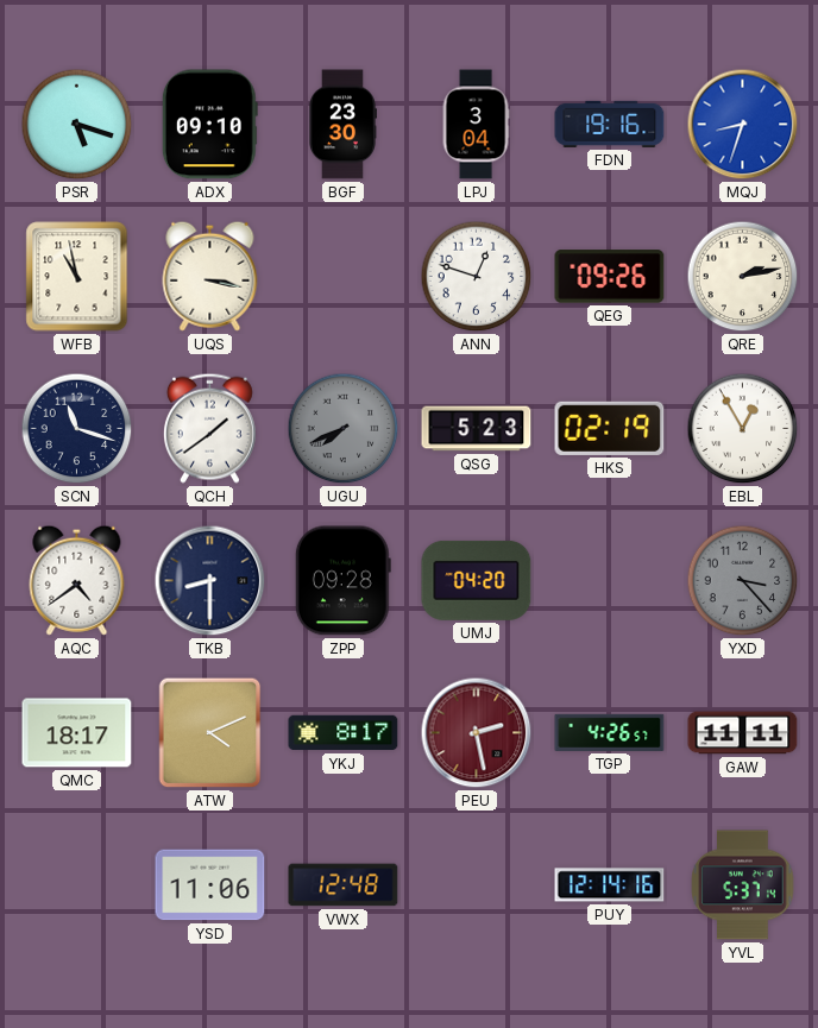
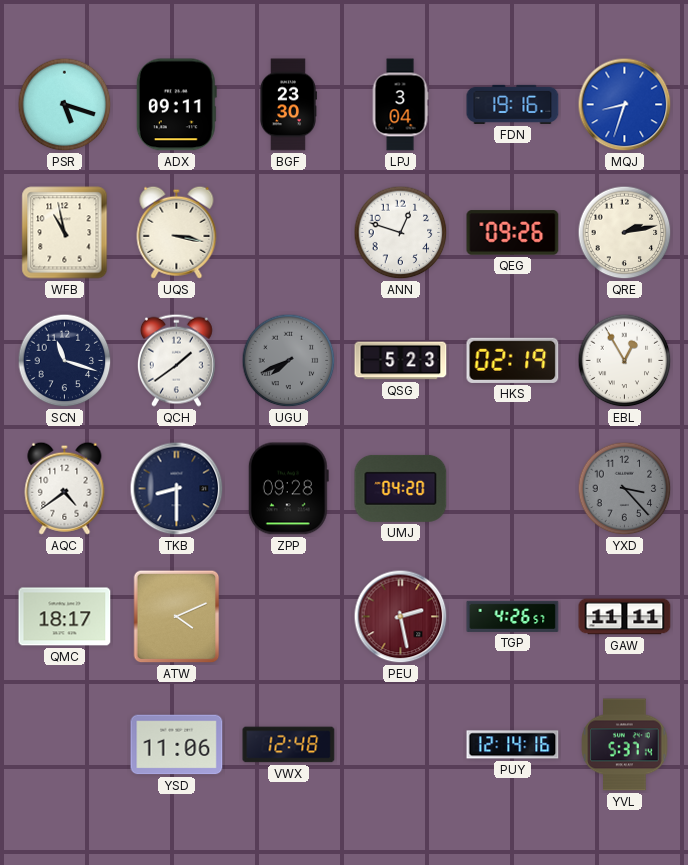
ADX: 09:10 -> 09:11 (176, 105)
YKJ: 8:17 -> none (344, 733)
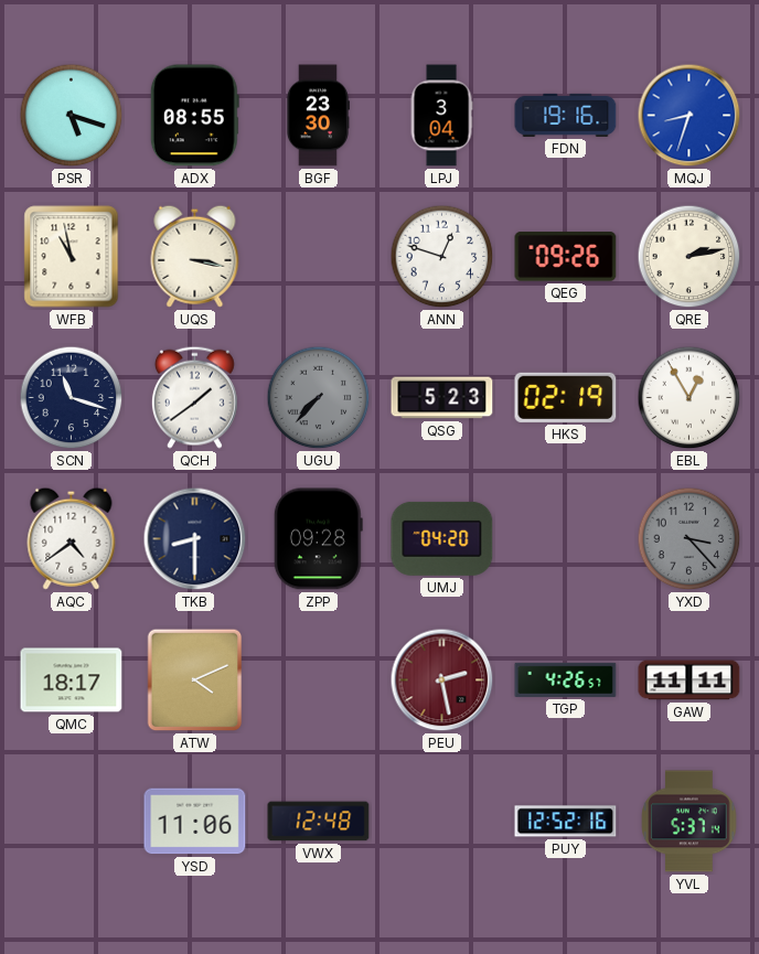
ADX: 09:11 -> 08:55 (194, 116)
UGU: 7:41 -> 7:37 (319, 398)
PUY: 12:14 -> 12:52 (566, 822)
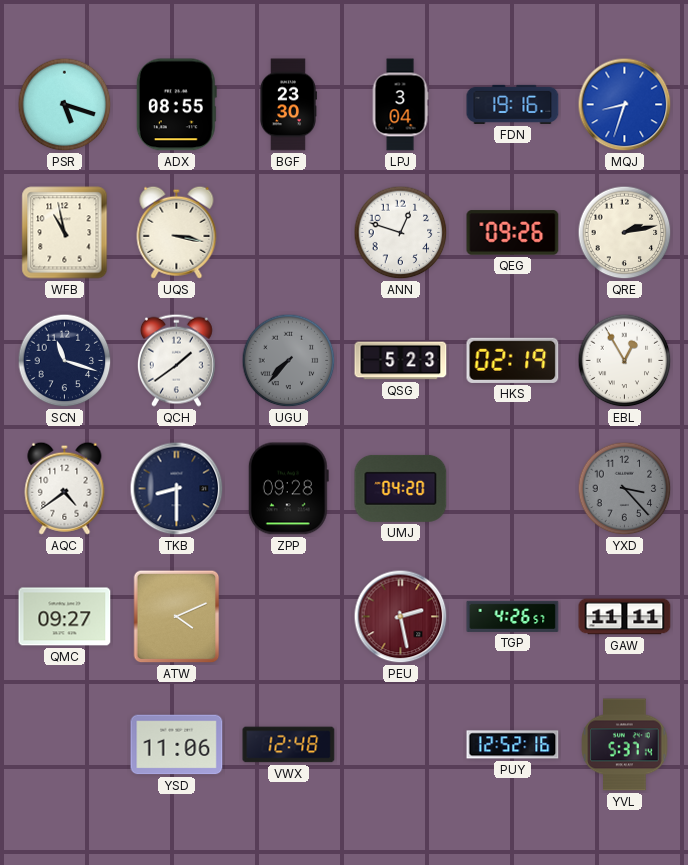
QMC: 18:17 -> 09:27 (65, 617)
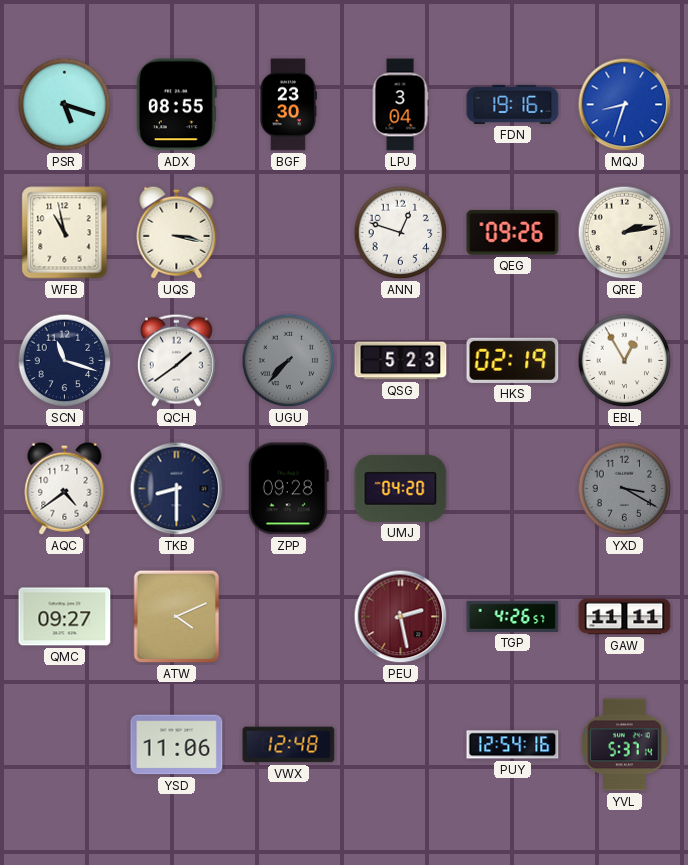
YXD: 3:23 -> 3:20 (625, 489)
PUY: 12:52 -> 12:54 (513, 745)
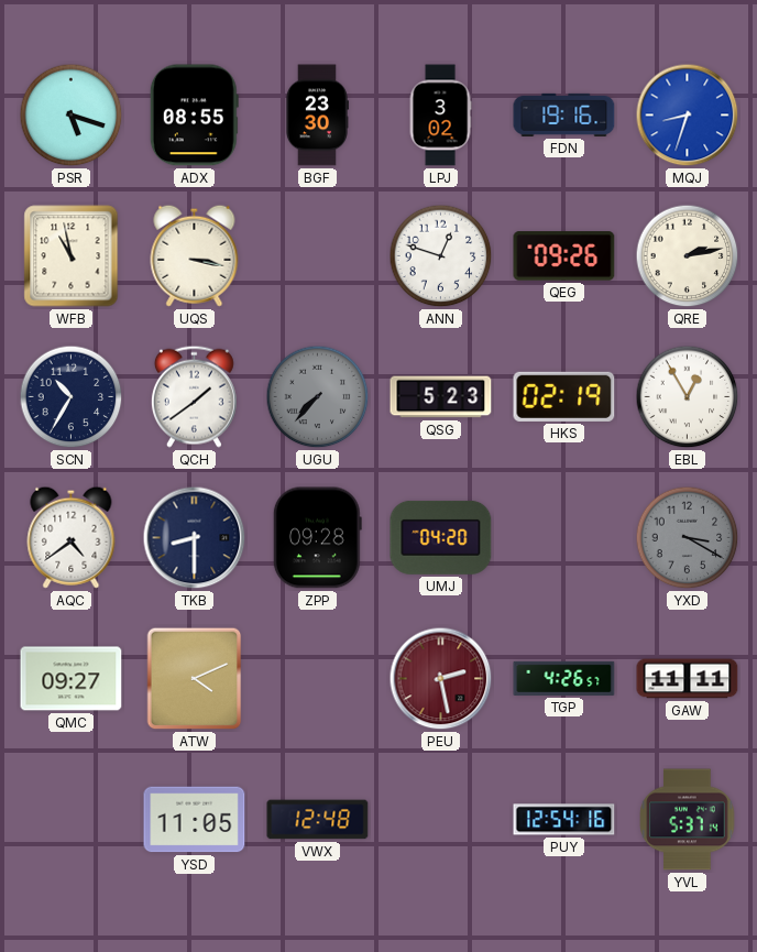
LPJ: 3:04 -> 3:02 (440, 116)
SCN: 11:18 -> 10:35 (72, 397)
YSD: 11:06 -> 11:05 (195, 820)
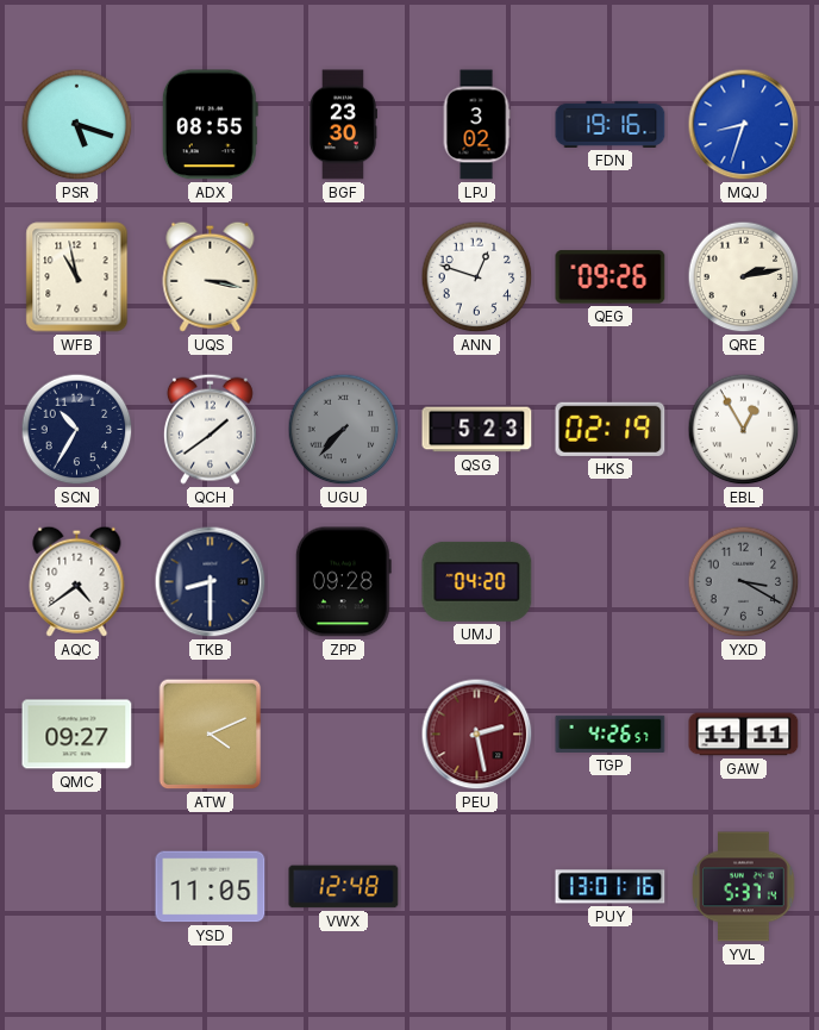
PUY: 12:54 -> 13:01 (611, 887)
